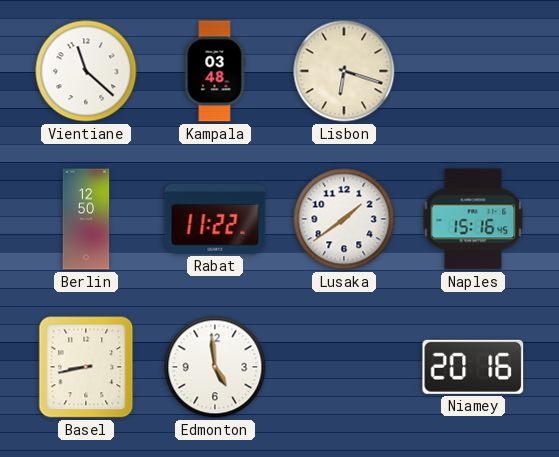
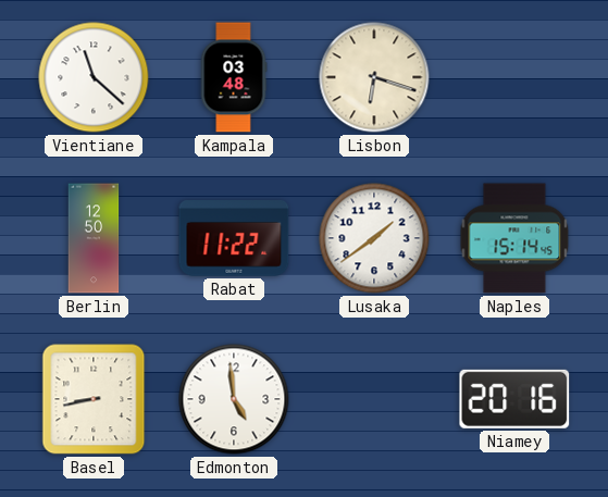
Naples: 15:16 -> 15:14 (514, 238)
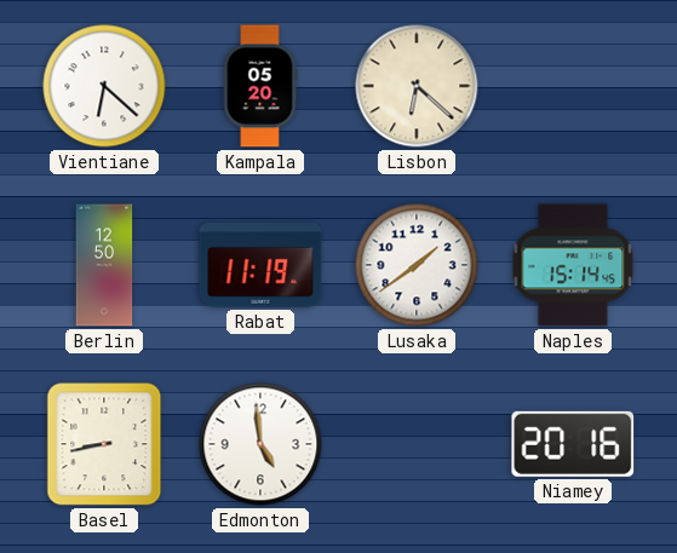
Vientiane: 11:22 -> 6:22 (104, 86)
Kampala: 03:48 -> 05:20 (260, 86)
Lisbon: 6:18 -> 6:22 (417, 86)
Rabat: 11:22 -> 11:19 (260, 266)
